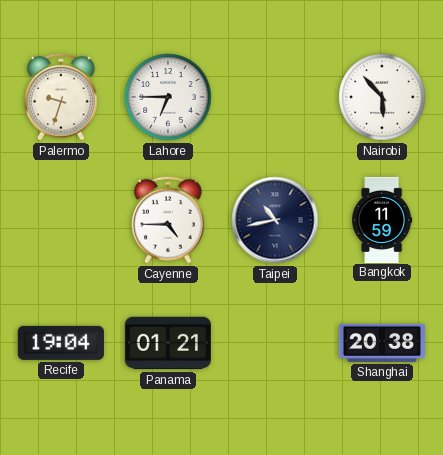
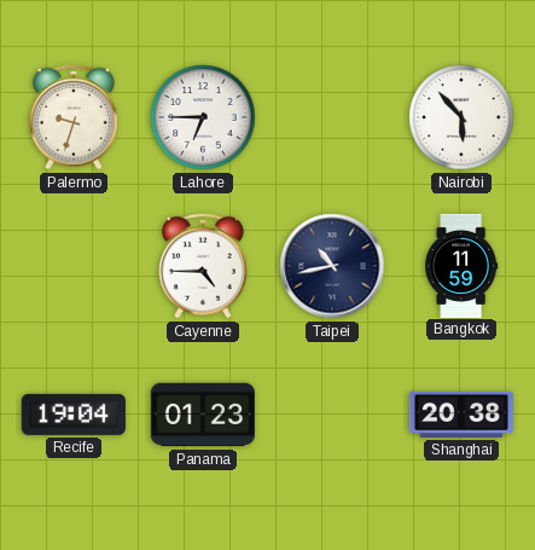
Panama: 01:21 -> 01:23 (203, 415)
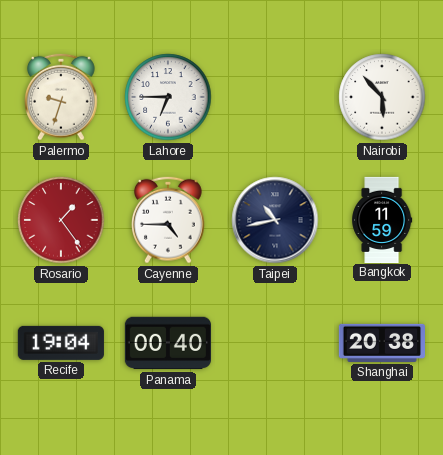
Rosario: none -> 1:24 (61, 220)
Panama: 01:23 -> 00:40 (168, 343)
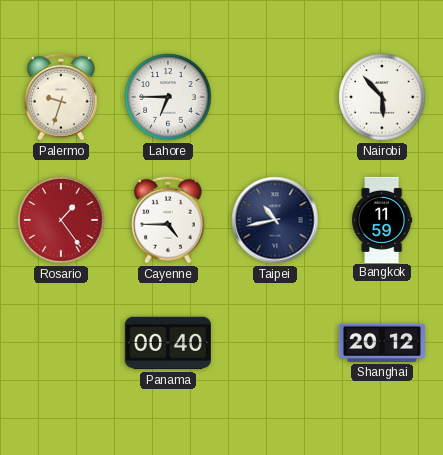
Recife: 19:04 -> none (61, 343)
Shanghai: 20:38 -> 20:12 (381, 343)
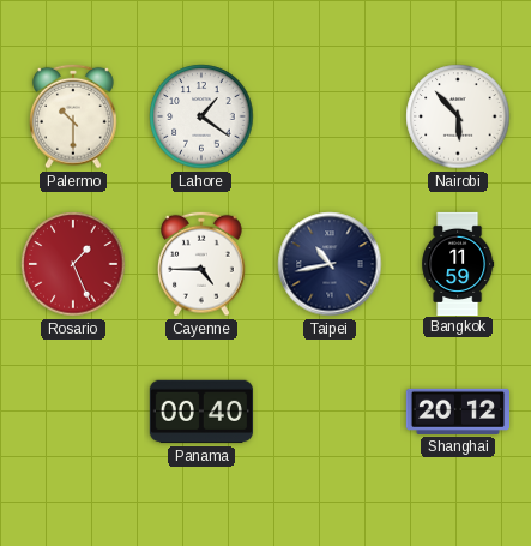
Palermo: 9:33 -> 10:30 (74, 116)
Lahore: 6:45 -> 1:21 (201, 116)
Rosario: 1:24 -> 1:26 (73, 264)
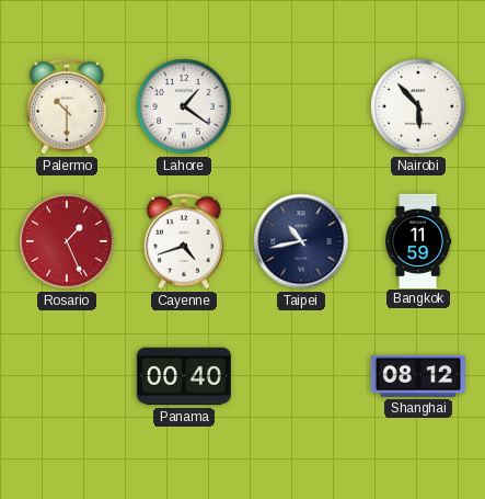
Cayenne: 4:45 -> 4:42 (185, 241)
Shanghai: 20:12 -> 08:12 (417, 376)
